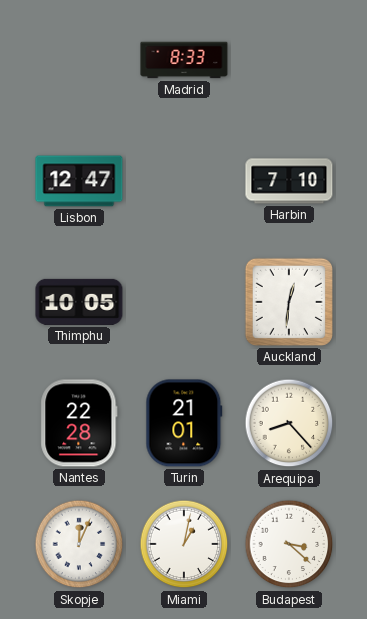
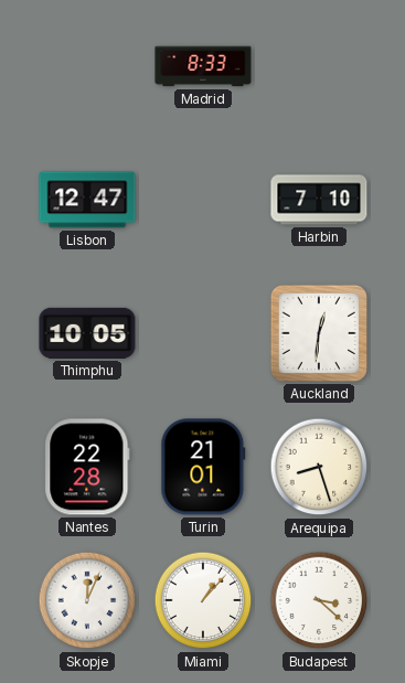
Arequipa: 8:23 -> 8:27 (319, 467)
Miami: 1:02 -> 1:07 (203, 600)
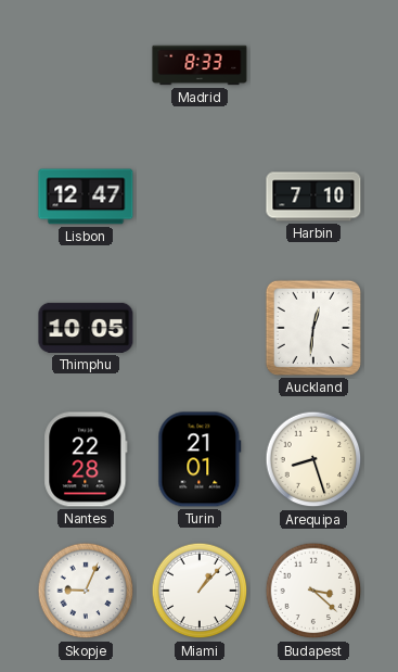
Skopje: 12:04 -> 9:04 (86, 591)
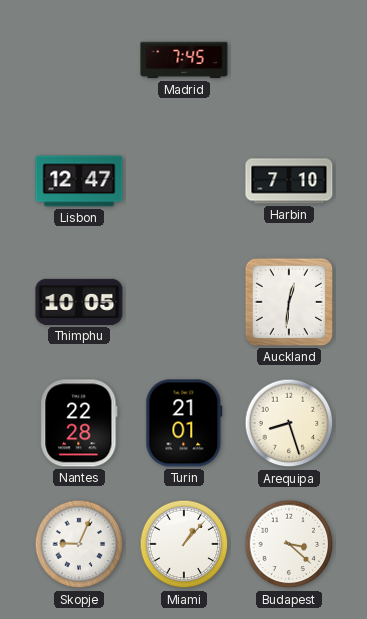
Madrid: 8:33 -> 7:45 (184, 60)
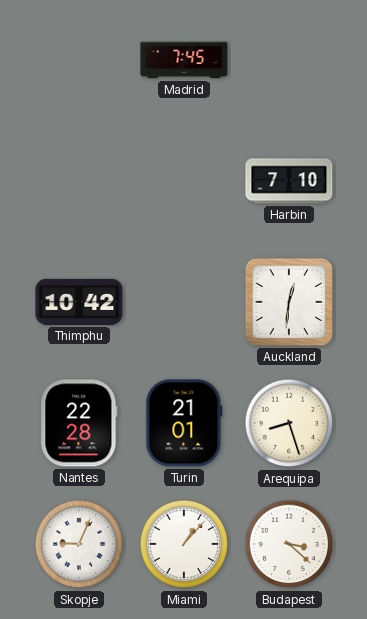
Lisbon: 12:47 -> none (79, 181)
Thimphu: 10:05 -> 10:42 (79, 302)
